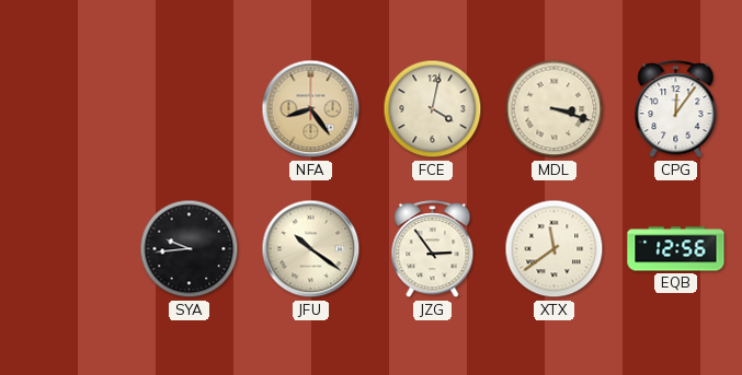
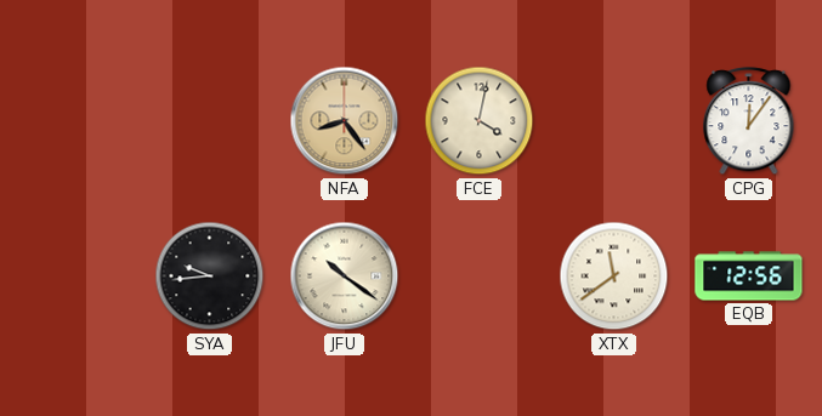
MDL: 3:18 -> none (555, 109)
JZG: 2:54 -> none (433, 249)
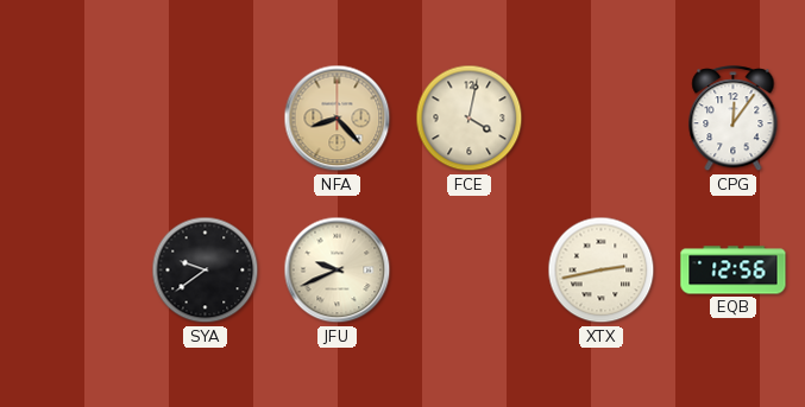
NFA: 8:24 -> 8:23 (338, 119)
SYA: 9:44 -> 9:39 (206, 271)
JFU: 10:21 -> 9:41 (338, 271)
XTX: 11:39 -> 2:43 (602, 271)
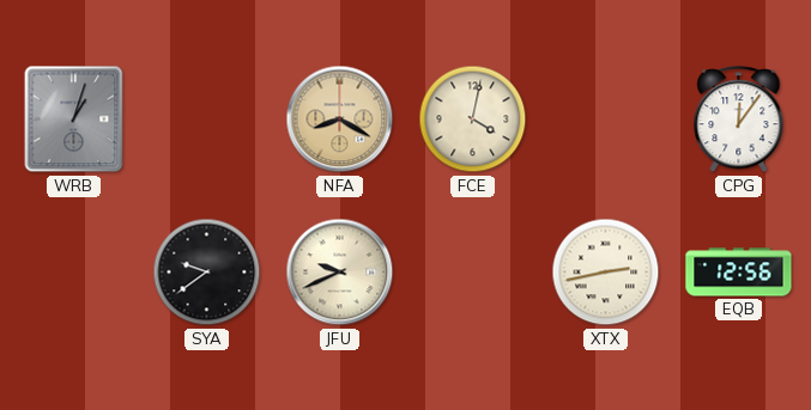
WRB: none -> 1:03 (74, 120)
NFA: 8:23 -> 8:20 (340, 120)
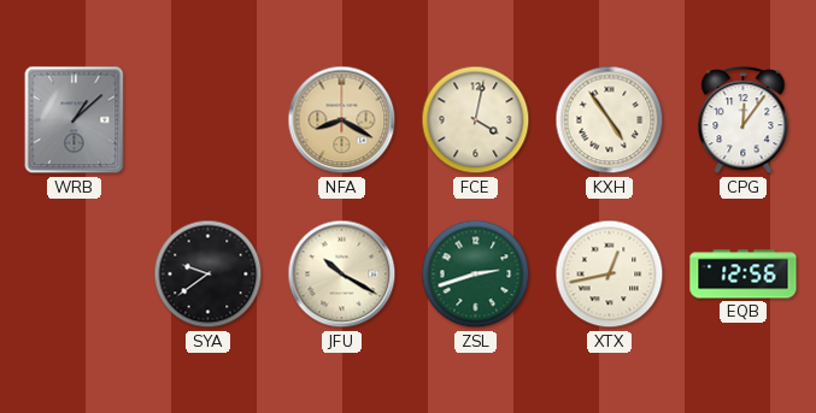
WRB: 1:03 -> 1:08 (75, 120)
KXH: none -> 4:54 (610, 120)
JFU: 9:41 -> 10:20 (342, 275)
ZSL: none -> 2:42 (476, 275)
XTX: 2:43 -> 12:43 (610, 275)
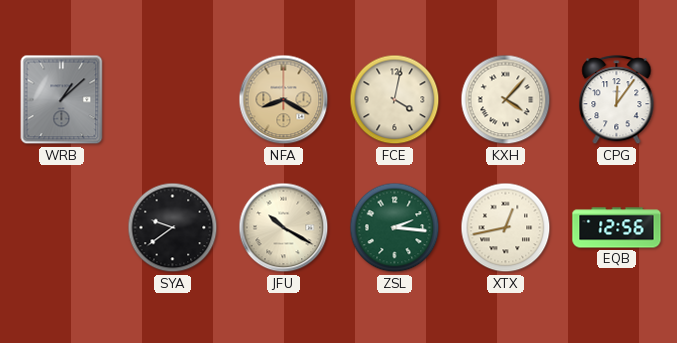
KXH: 4:54 -> 4:07 (506, 100)
ZSL: 2:42 -> 2:16 (395, 228)
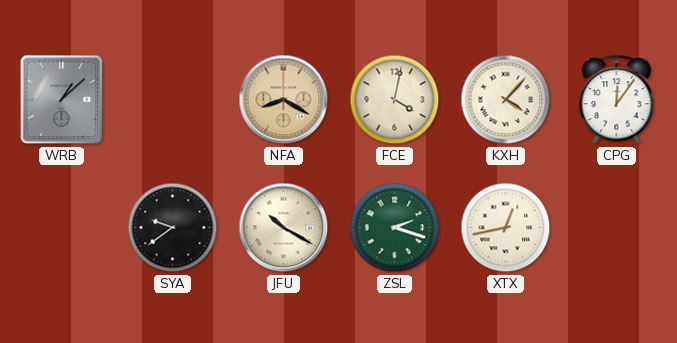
ZSL: 2:16 -> 2:18 (395, 228)
EQB: 12:56 -> none (617, 228)
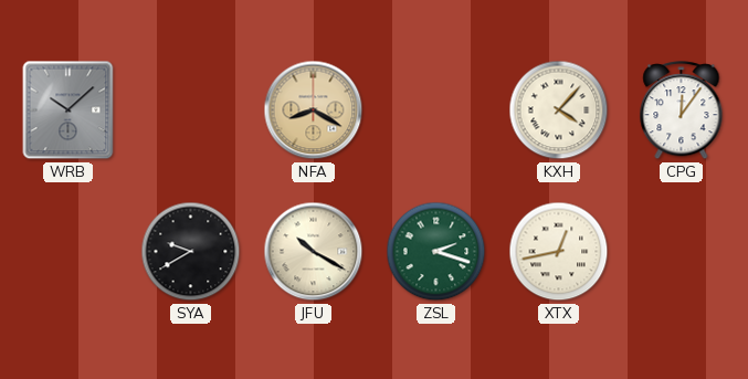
WRB: 1:08 -> 10:08 (69, 110)
FCE: 4:02 -> none (395, 100)
SYA: 9:39 -> 9:40 (191, 252)
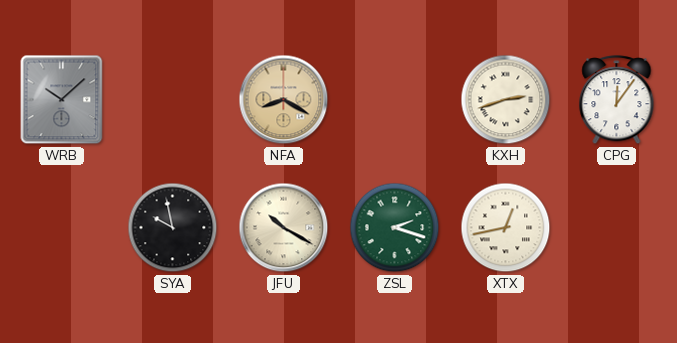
KXH: 4:07 -> 2:42 (506, 100)
SYA: 9:40 -> 9:58 (173, 228)
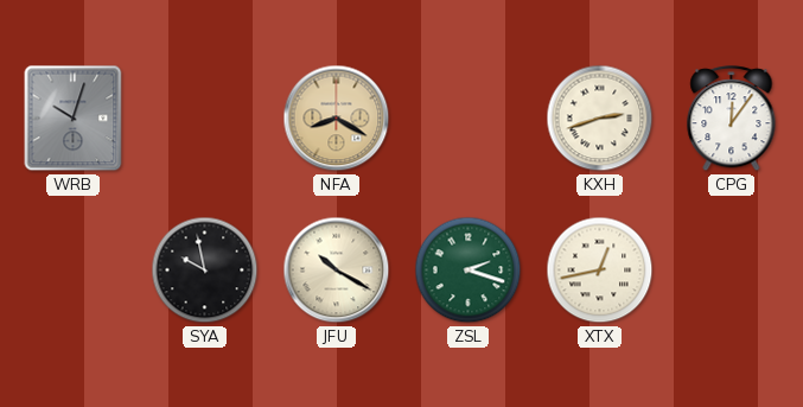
WRB: 10:08 -> 10:03 (74, 119)
